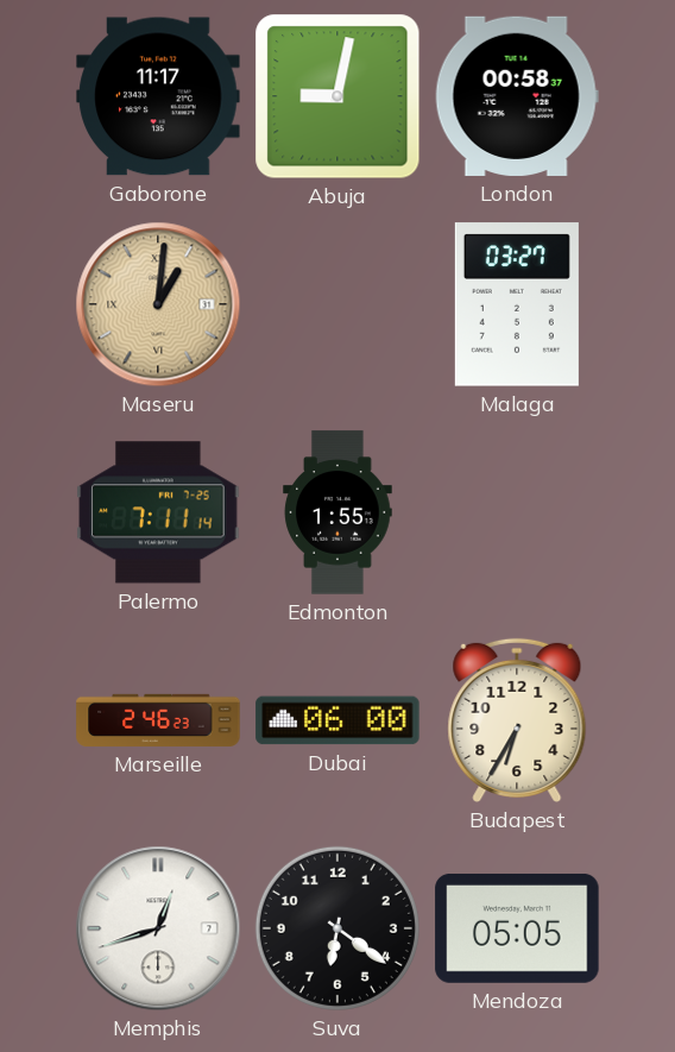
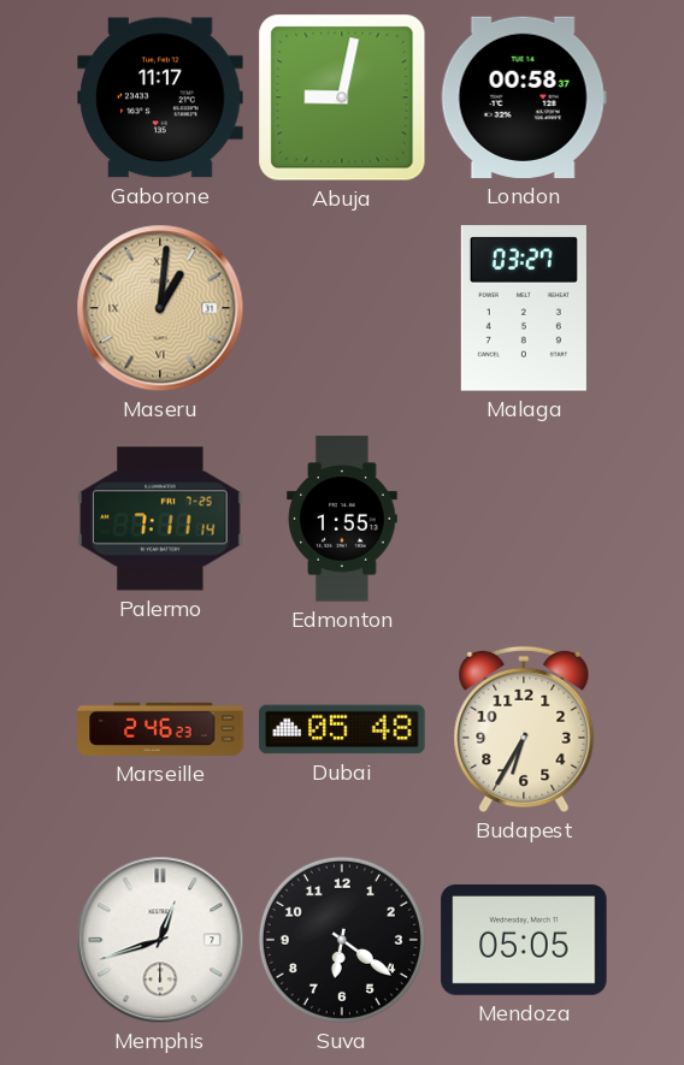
Dubai: 06:00 -> 05:48 (342, 729)
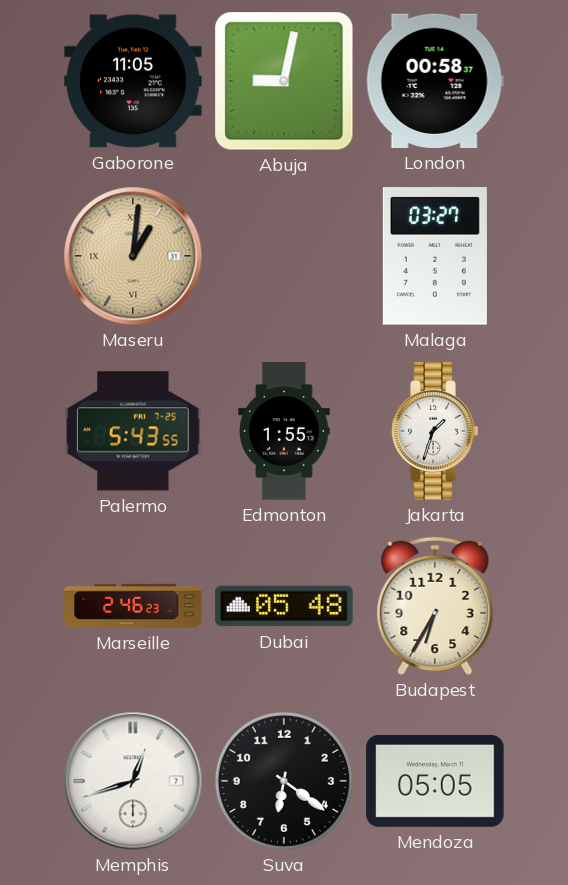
Gaborone: 11:17 -> 11:05 (133, 81)
Palermo: 7:11 -> 5:43 (133, 431)
Jakarta: none -> 1:33 (435, 431)
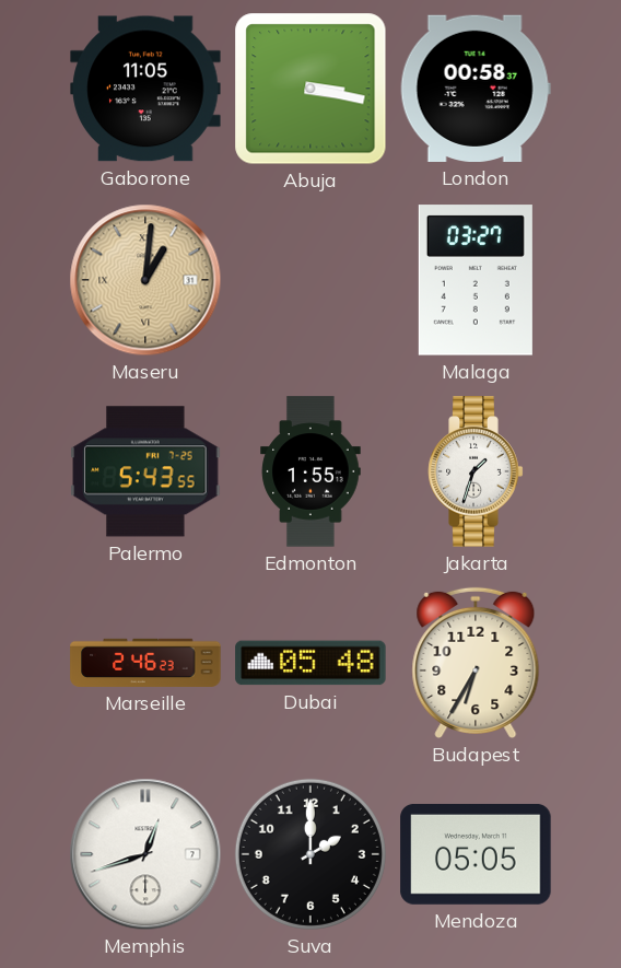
Abuja: 9:02 -> 3:17 (310, 89)
Suva: 6:21 -> 2:00 (310, 854)
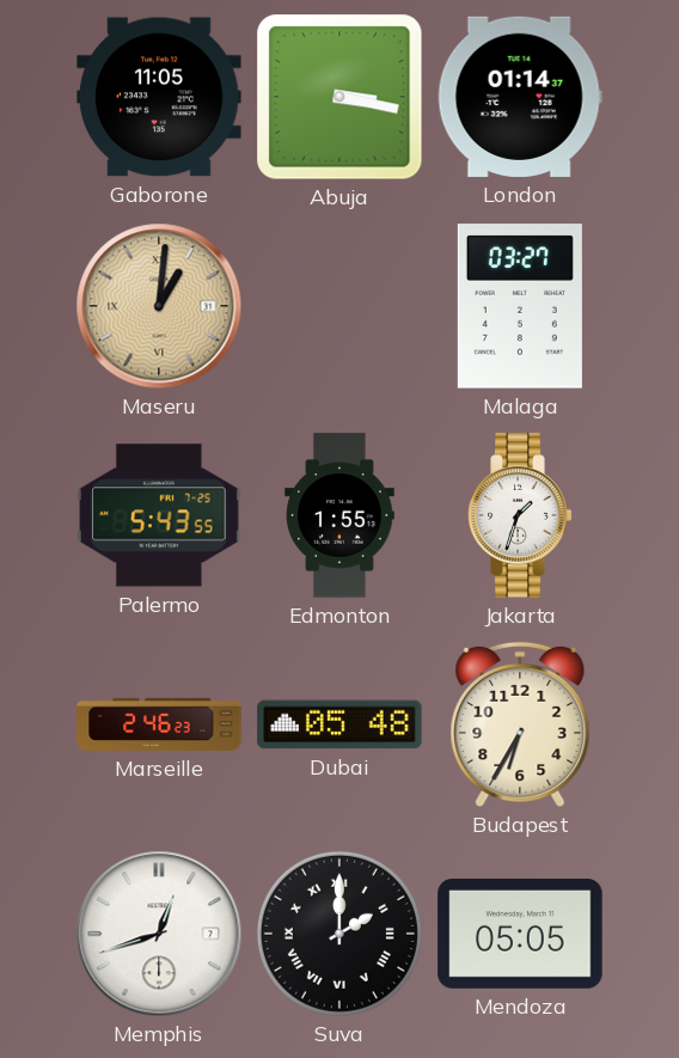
London: 00:58 -> 01:14 (520, 97)
Suva numerals: Arabic -> Roman (339, 934)
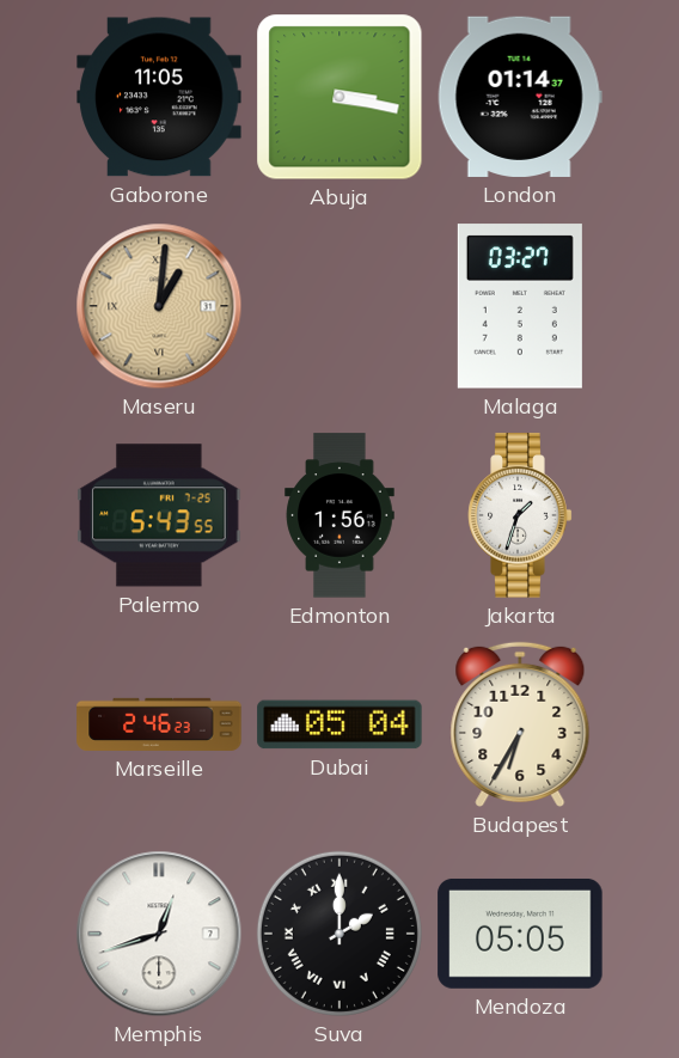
Edmonton: 1:55 -> 1:56 (339, 515)
Dubai: 05:48 -> 05:04 (339, 724)
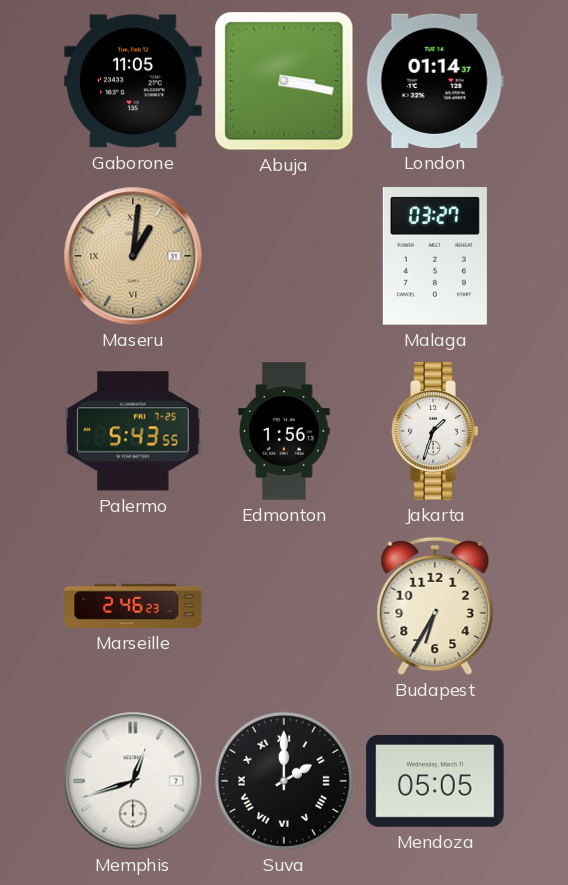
Dubai: 05:04 -> none (339, 724)
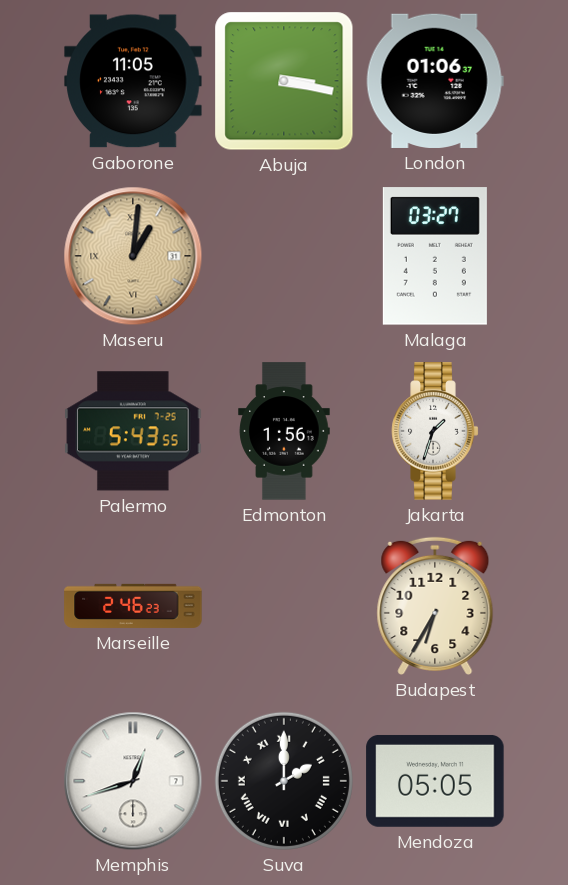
London: 01:14 -> 01:06 (435, 81)
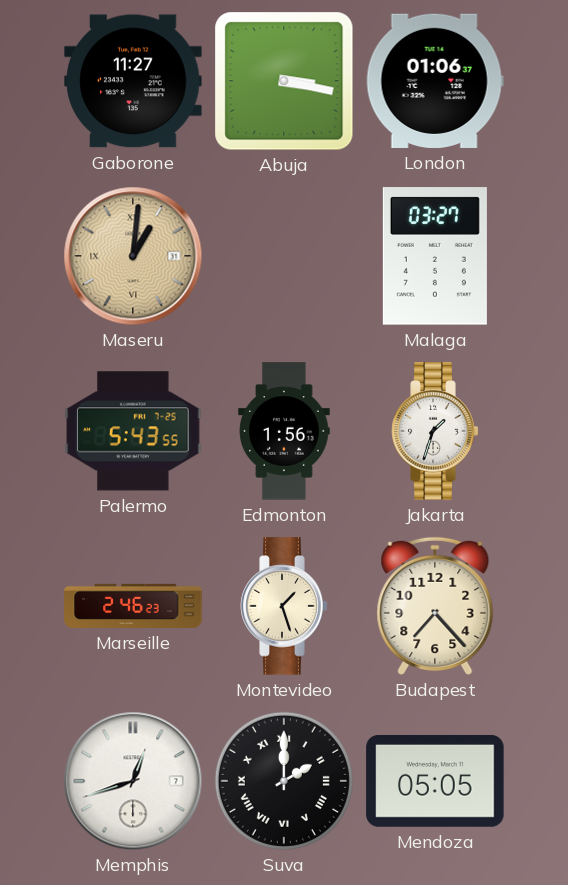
Gaborone: 11:05 -> 11:27 (133, 81)
Montevideo: none -> 1:27 (284, 606)
Budapest: 6:35 -> 7:23 (435, 606)
